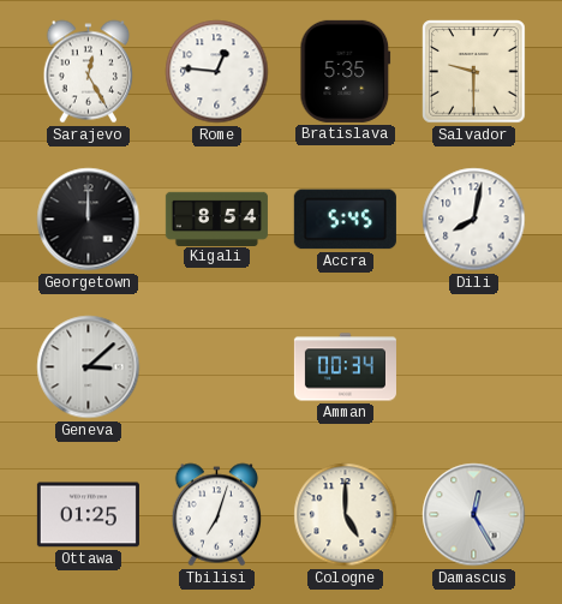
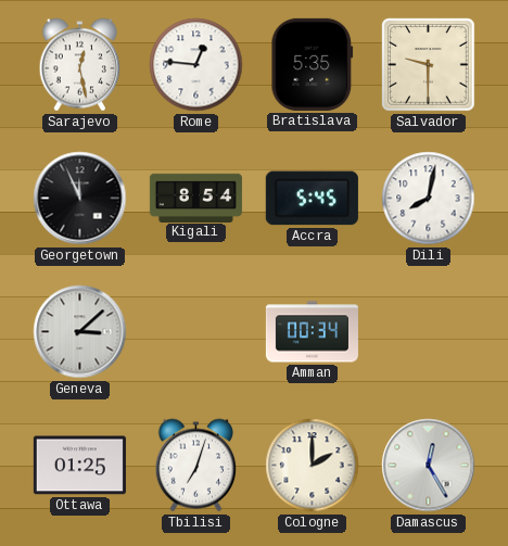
Sarajevo: 12:25 -> 12:28 (80, 65)
Georgetown: 12:00 -> 11:56 (80, 199)
Cologne: 5:00 -> 2:00 (313, 466)
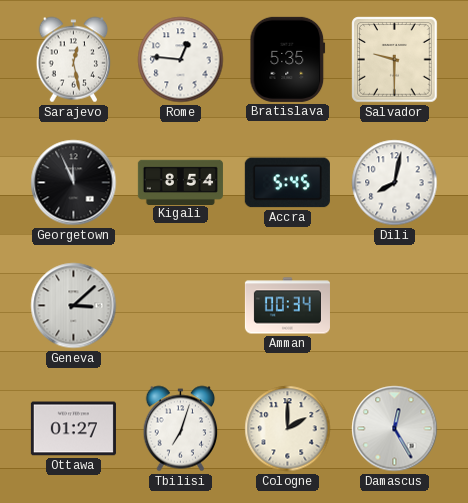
Ottawa: 01:25 -> 01:27 (73, 429)
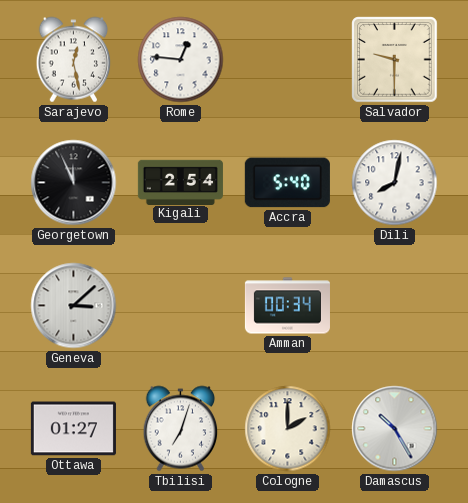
Bratislava: 5:35 -> none (288, 59)
Kigali: 8:54 -> 2:54 (180, 182)
Accra: 5:45 -> 5:40 (287, 183)
Damascus: 12:25 -> 10:25 (395, 429)
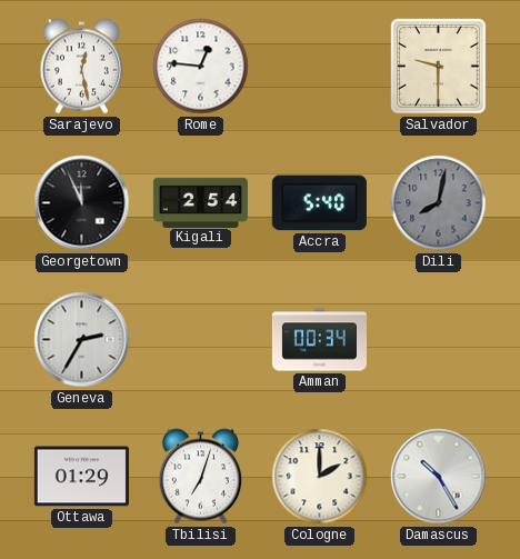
Dili dial: white -> grey (439, 203)
Geneva: 3:08 -> 2:35 (82, 340)
Ottawa: 01:27 -> 01:29 (81, 477)
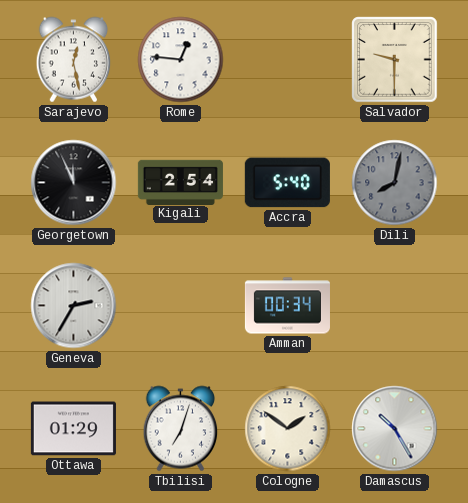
Cologne: 2:00 -> 1:51 (288, 429)
